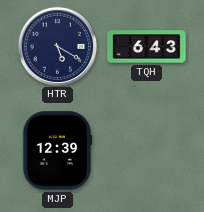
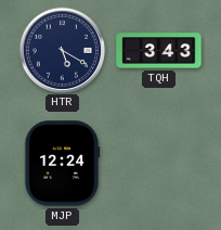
TQH: 6:43 -> 3:43 (159, 51)
MJP: 12:39 -> 12:24 (62, 164)
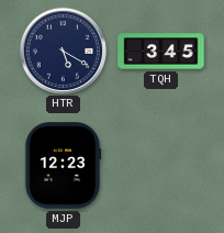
TQH: 3:43 -> 3:45 (161, 52)
MJP: 12:24 -> 12:23 (63, 166)
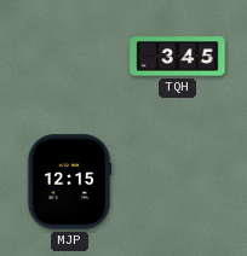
HTR: 5:20 -> none (63, 51)
MJP: 12:23 -> 12:15 (69, 182)
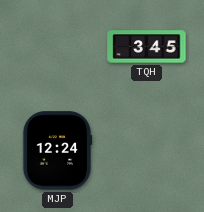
MJP: 12:15 -> 12:24 (57, 151)
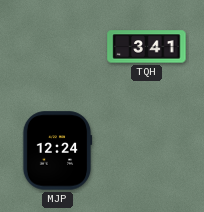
TQH: 3:45 -> 3:41 (147, 47)
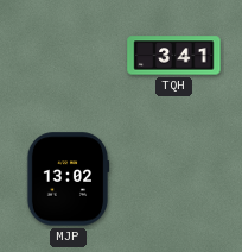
MJP: 12:24 -> 13:02 (68, 179)
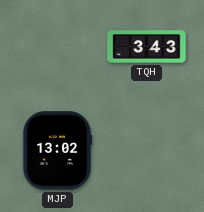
TQH: 3:41 -> 3:43 (147, 47)
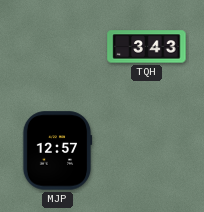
MJP: 13:02 -> 12:57 (57, 151)
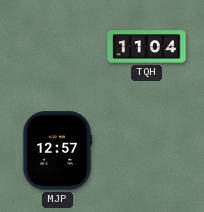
TQH: 3:43 -> 11:04 (147, 47)
